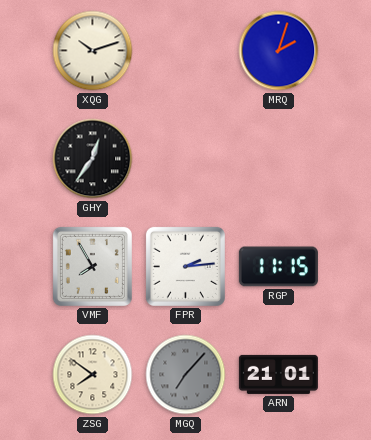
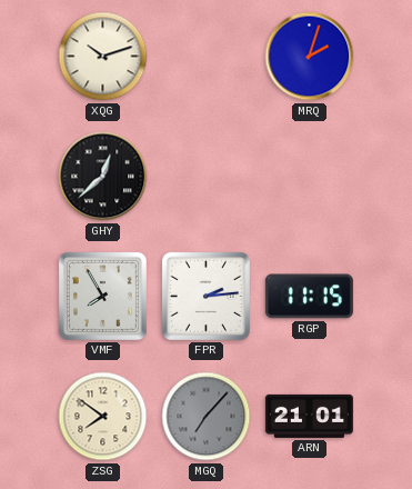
GHY: 12:36 -> 12:38 (103, 177)
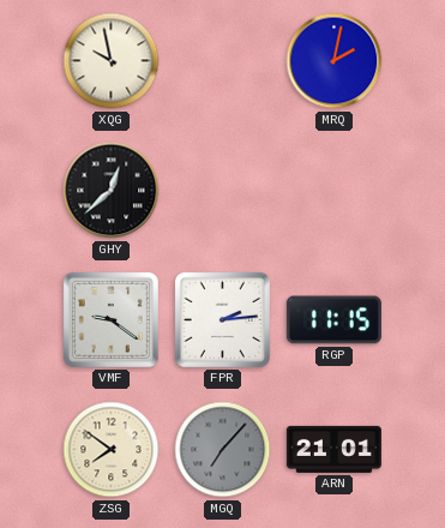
XQG: 10:12 -> 9:58 (112, 61)
MRQ: 2:03 -> 2:02 (335, 61)
VMF: 7:55 -> 9:21 (110, 319)
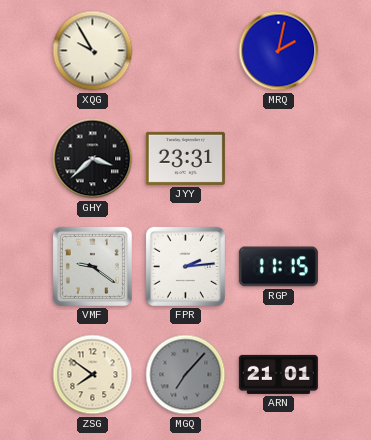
XQG: 9:58 -> 9:55 (93, 51)
GHY: 12:38 -> 3:38 (93, 159)
JYY: none -> 23:31 (185, 158)
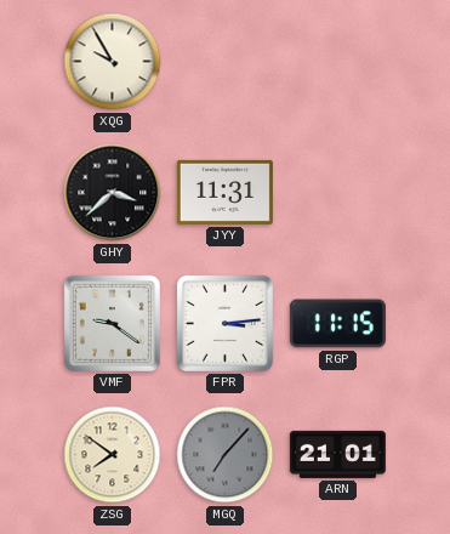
MRQ: 2:02 -> none (279, 51)
JYY: 23:31 -> 11:31 (224, 192)
FPR: 2:14 -> 3:14 (224, 323)
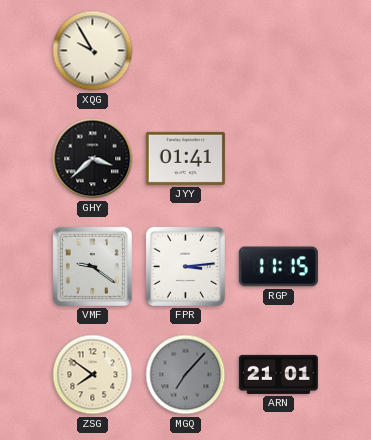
JYY: 11:31 -> 01:41 (185, 158)
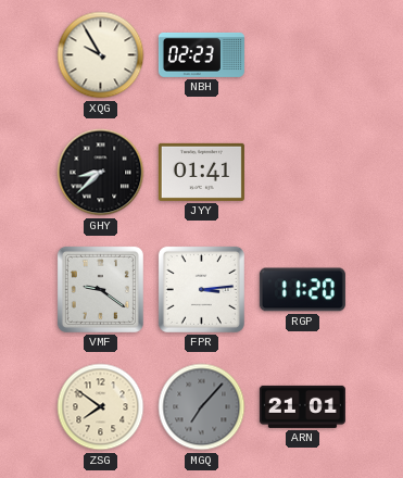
NBH: none -> 02:23 (201, 54)
GHY: 3:38 -> 8:38 (101, 173)
RGP: 11:15 -> 11:20 (302, 290)
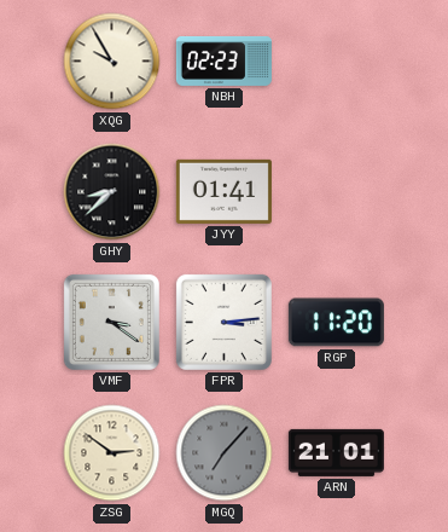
VMF: 9:21 -> 3:21 (111, 322)
ZSG: 7:51 -> 2:51 (112, 453)
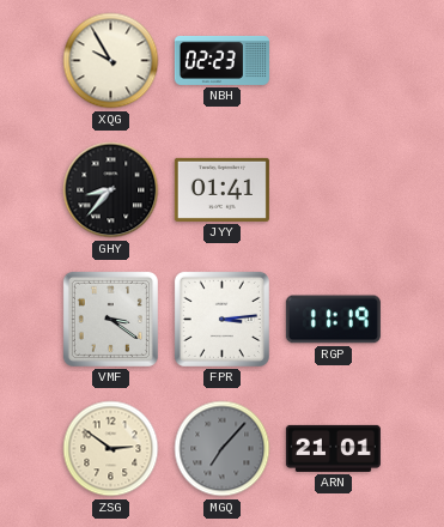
GHY: 8:38 -> 8:37 (111, 190)
RGP: 11:20 -> 11:19 (333, 320)
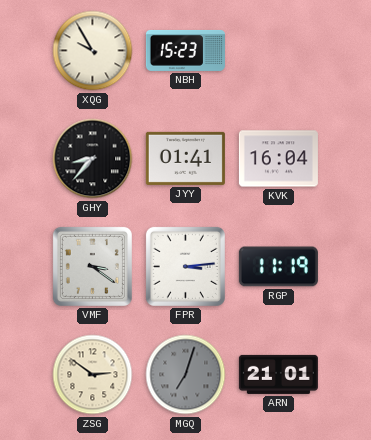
NBH: 02:23 -> 15:23 (185, 50)
KVK: none -> 16:04 (278, 159)
MGQ: 7:07 -> 7:03 (186, 375)
